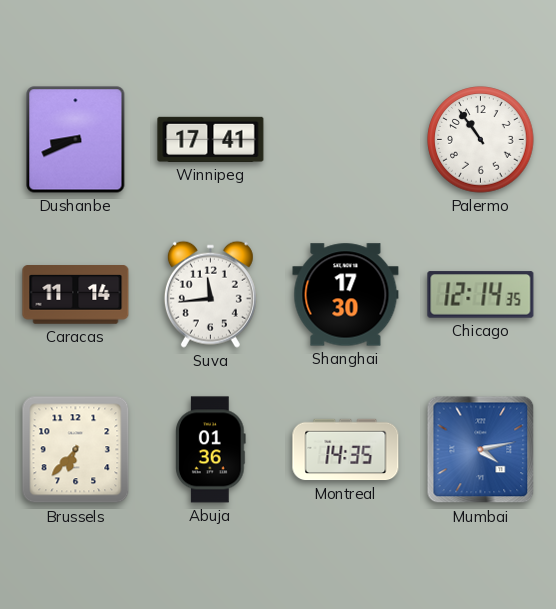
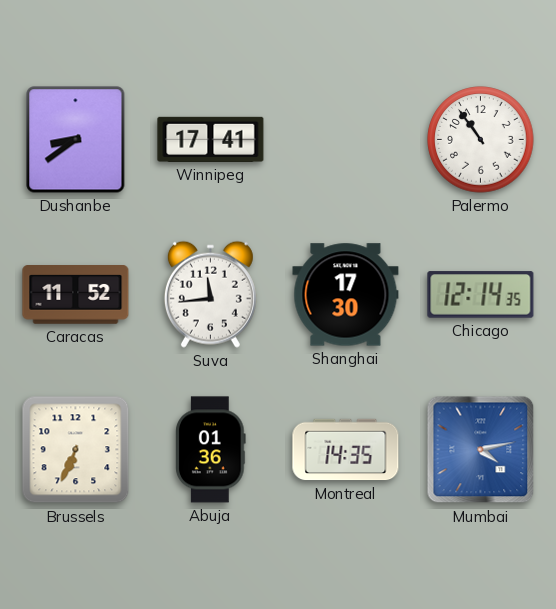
Dushanbe: 8:41 -> 8:39 (76, 140)
Caracas: 11:14 -> 11:52 (76, 295)
Brussels: 6:37 -> 6:34 (76, 450)
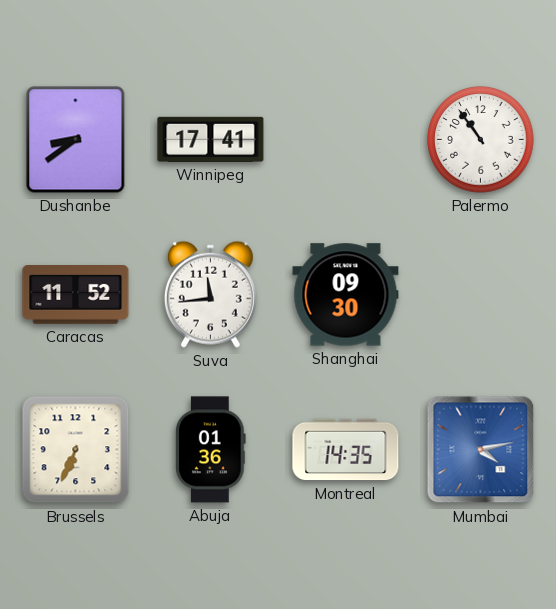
Shanghai: 17:30 -> 09:30 (346, 295)
Chicago: 12:14 -> none (481, 295)
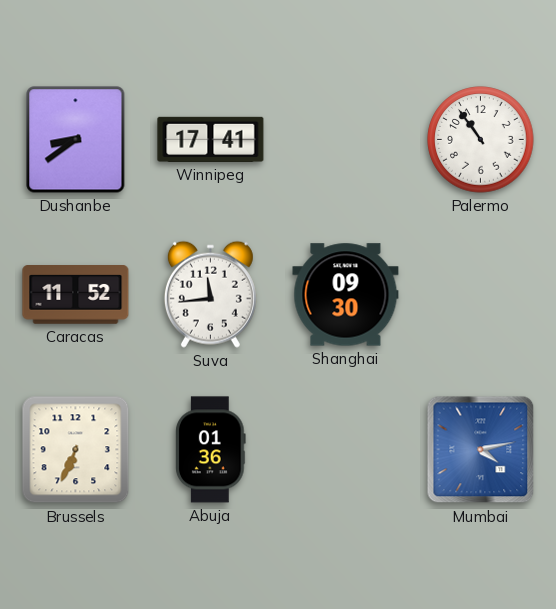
Montreal: 14:35 -> none (346, 450)
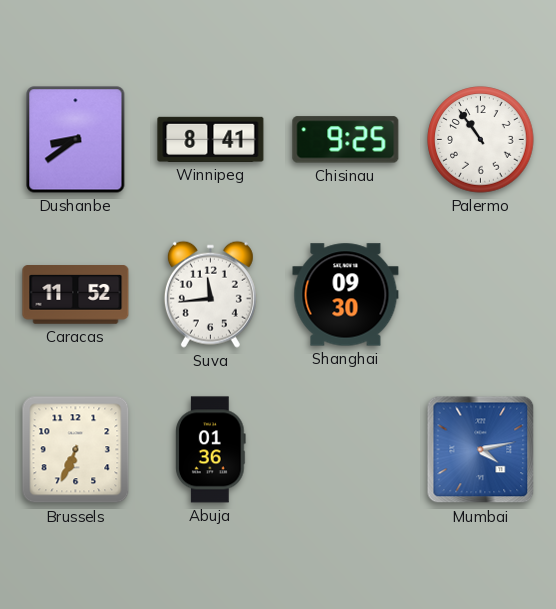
Winnipeg: 17:41 -> 8:41 (211, 139)
Chisinau: none -> 9:25 (346, 140)
